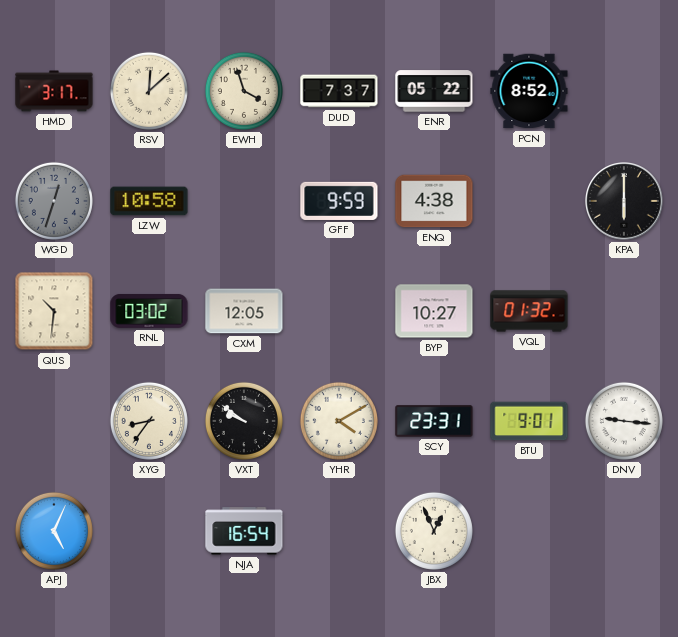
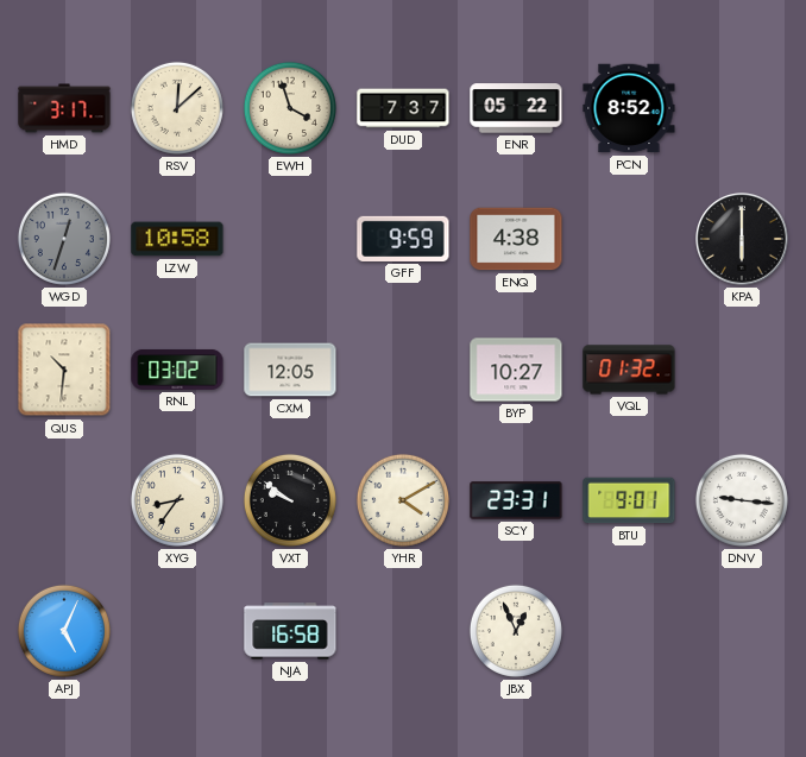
NJA: 16:54 -> 16:58 (290, 631)
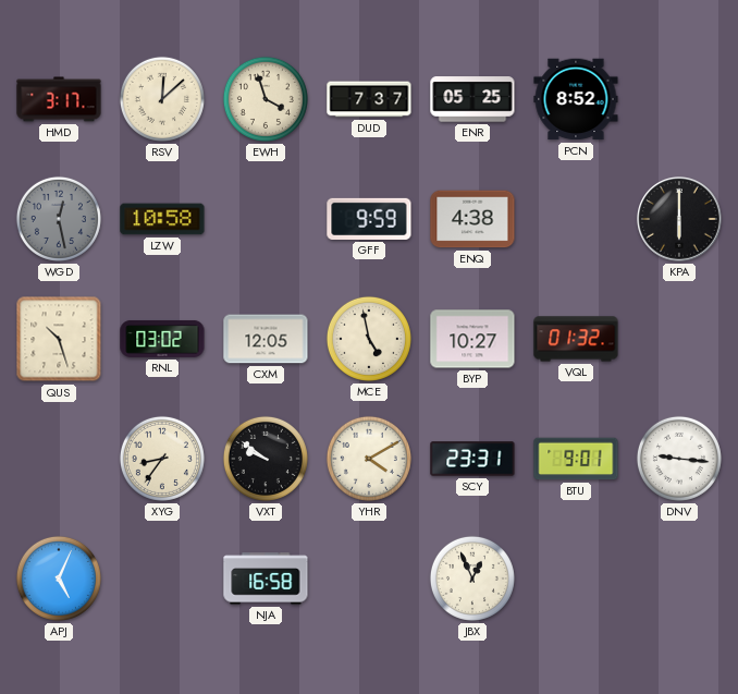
ENR: 05:22 -> 05:25 (472, 99)
WGD: 12:33 -> 12:28 (59, 219)
QUS: 10:31 -> 10:27 (59, 339)
MCE: none -> 4:58 (369, 339)
